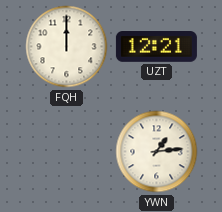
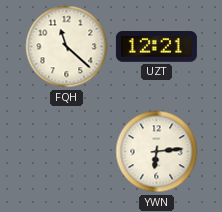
FQH: 12:00 -> 11:22 (67, 47)
YWN: 1:14 -> 6:14 (157, 152)
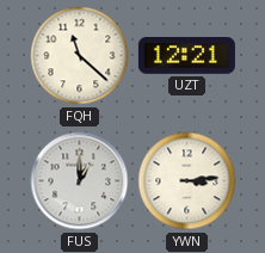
FUS: none -> 1:00 (80, 181)
YWN: 6:14 -> 3:14 (187, 181)
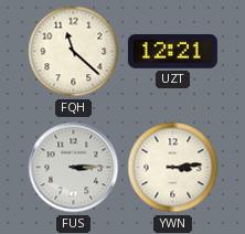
FUS: 1:00 -> 3:15 (74, 168)
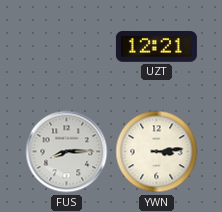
FQH: 11:22 -> none (74, 52)
FUS: 3:15 -> 8:15 (67, 152)
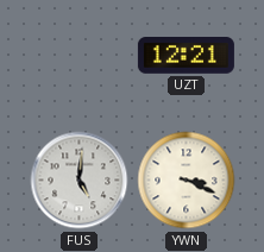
FUS: 8:15 -> 5:01 (80, 181)
YWN: 3:14 -> 3:19 (187, 181)
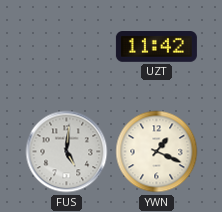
UZT: 12:21 -> 11:42 (156, 47)
YWN: 3:19 -> 1:19 (157, 152)
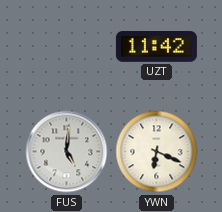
YWN: 1:19 -> 6:19 (157, 152)
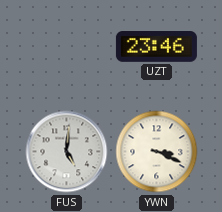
UZT: 11:42 -> 23:46 (156, 47)
YWN: 6:19 -> 3:19 (157, 152)
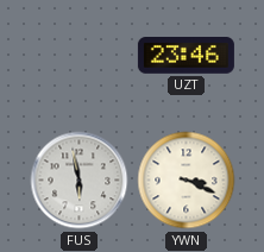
FUS: 5:01 -> 5:58 (80, 181)
